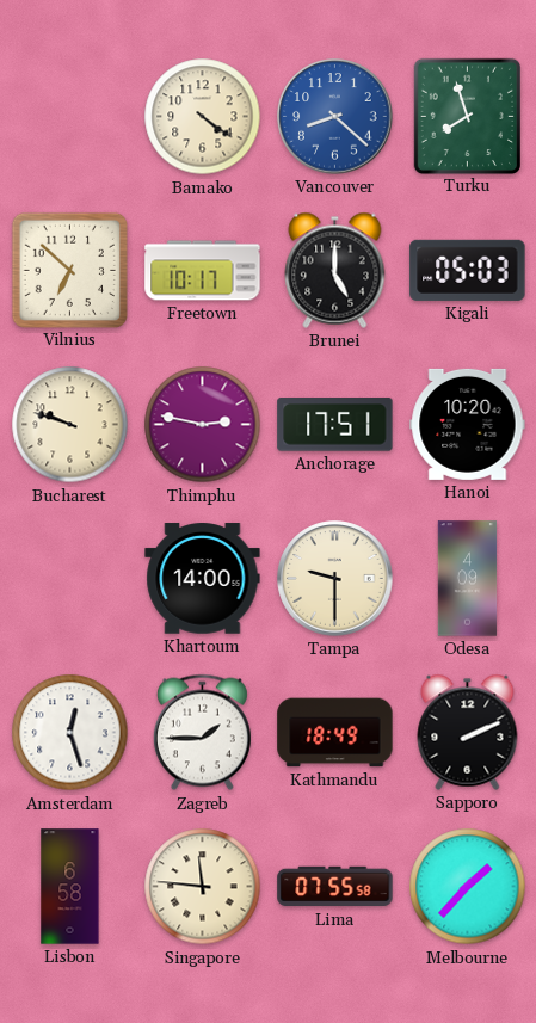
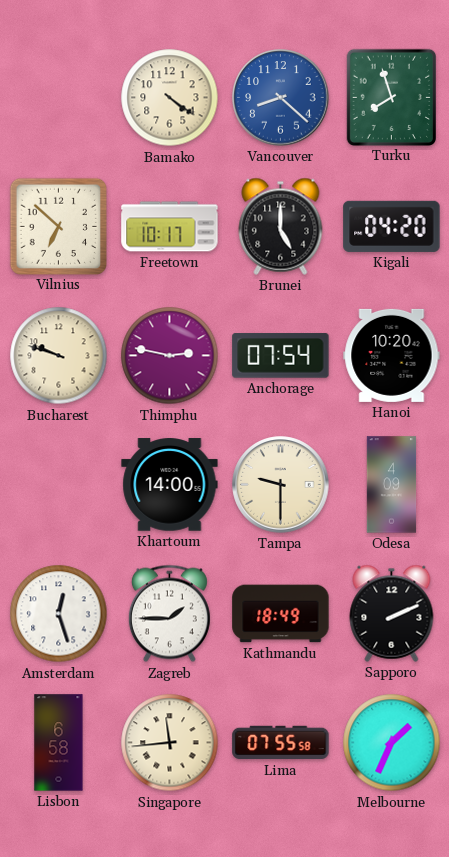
Kigali: 05:03 -> 04:20 (392, 226)
Anchorage: 17:51 -> 07:54 (281, 356)
Singapore: 11:46 -> 11:44 (170, 743)
Melbourne: 1:37 -> 1:34 (392, 743)
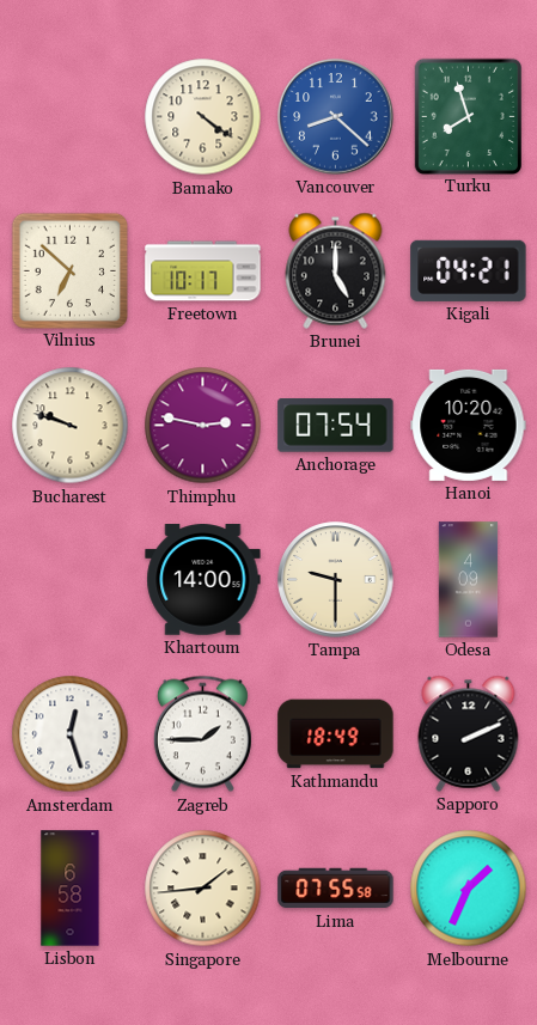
Kigali: 04:20 -> 04:21 (469, 270)
Singapore: 11:44 -> 1:44 (203, 889)
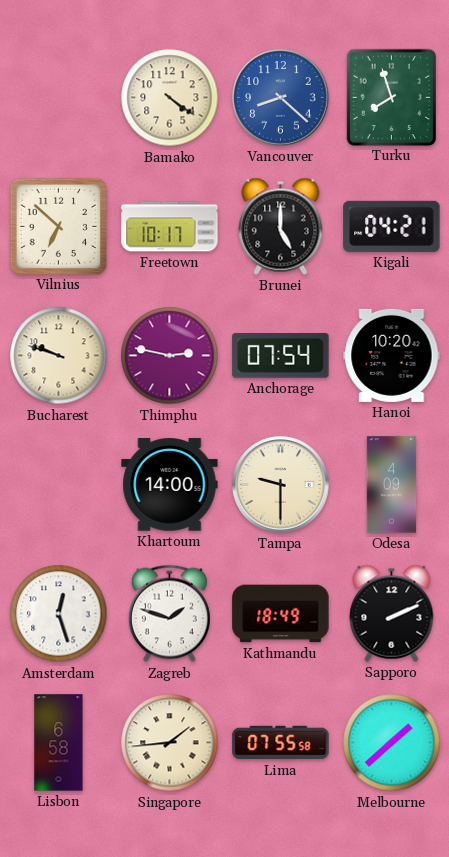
Zagreb: 1:45 -> 1:48 (169, 614)
Melbourne: 1:34 -> 1:38 (392, 743)
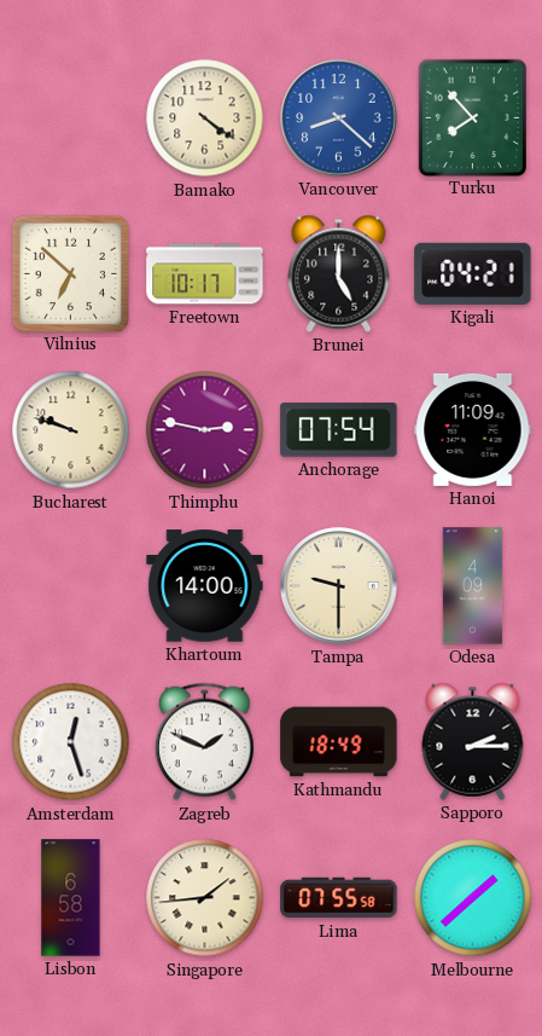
Turku: 7:57 -> 7:53 (472, 117)
Hanoi: 10:20 -> 11:09 (473, 429)
Zagreb: 1:48 -> 1:49 (204, 742)
Sapporo: 2:11 -> 2:15 (473, 741)
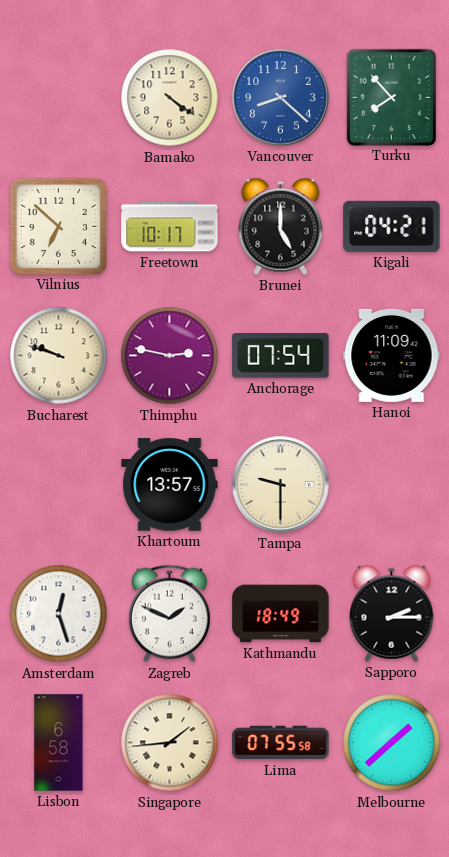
Khartoum: 14:00 -> 13:57 (170, 485)
Odesa: 4:09 -> none (473, 586)
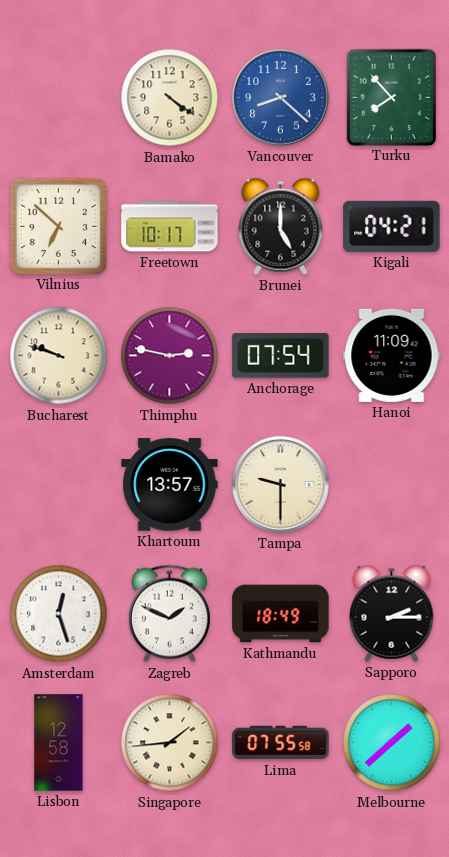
Lisbon: 6:58 -> 12:58 (59, 743)
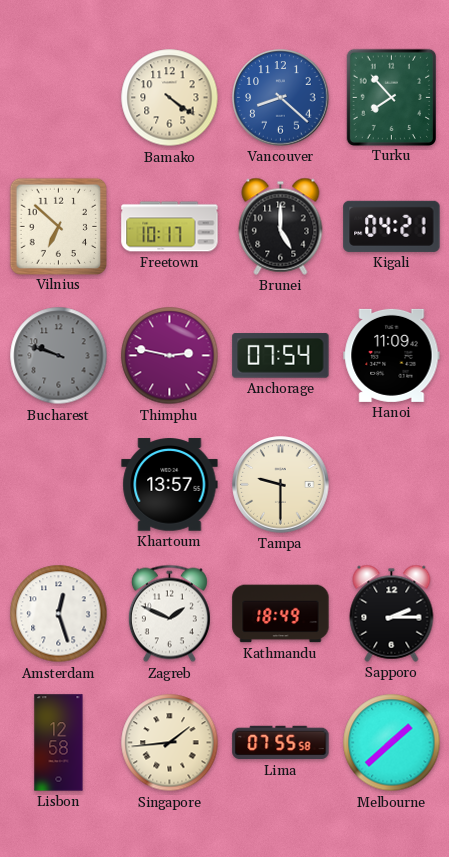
Bucharest dial: cream -> grey (59, 356)
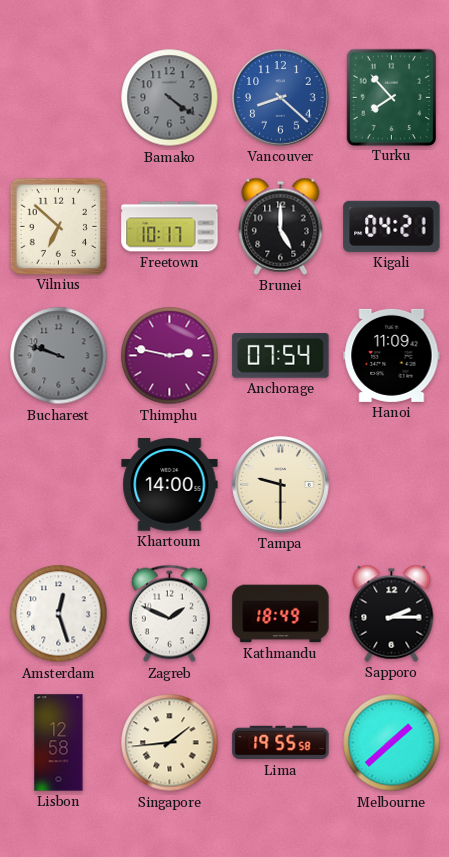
Bamako dial: cream -> grey (170, 98)
Khartoum: 13:57 -> 14:00 (170, 485)
Lima: 07:55 -> 19:55 (281, 743)
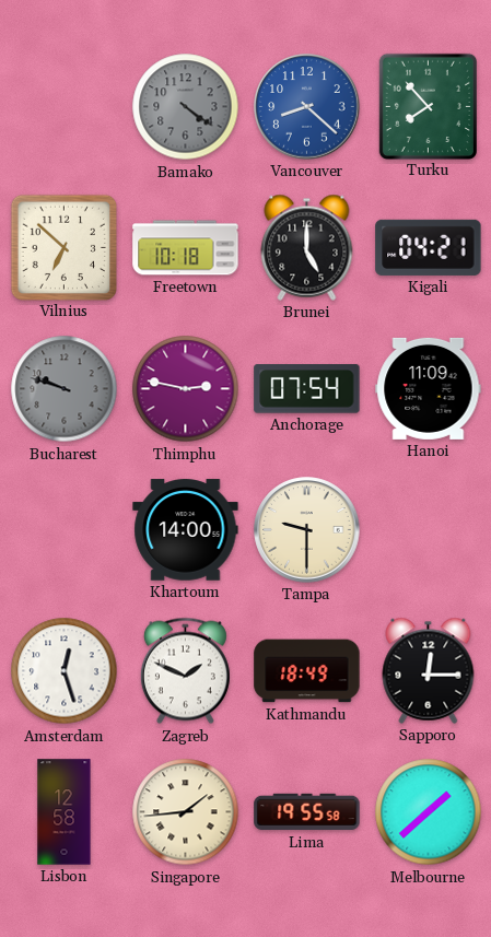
Freetown: 10:17 -> 10:18 (186, 248)
Sapporo: 2:15 -> 12:15 (429, 670)
